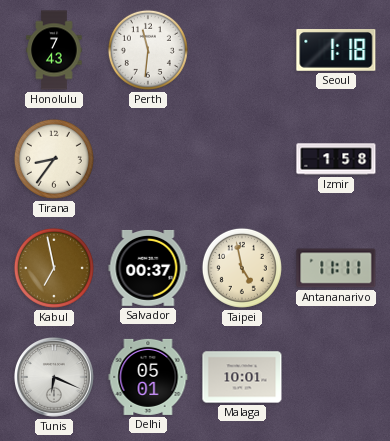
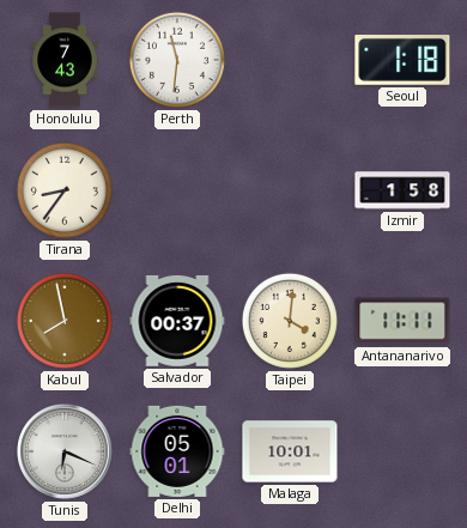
Kabul: 6:58 -> 7:58 (65, 321)
Taipei: 4:58 -> 4:01 (290, 321)
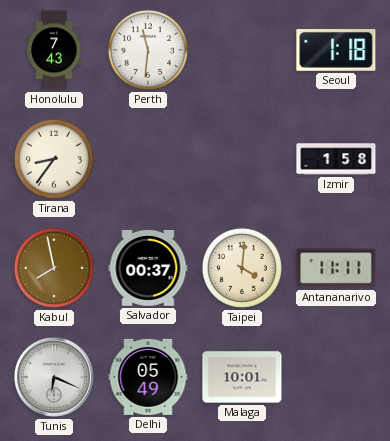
Delhi: 05:01 -> 05:49 (148, 377)
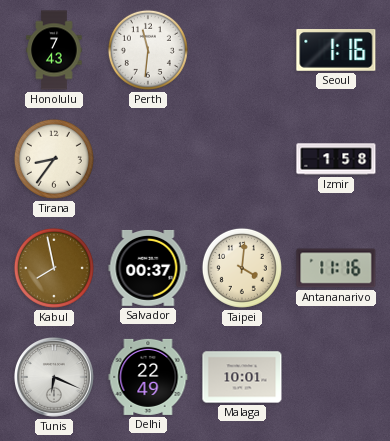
Seoul: 1:18 -> 1:16 (336, 51)
Antananarivo: 11:11 -> 11:16 (336, 268)
Delhi: 05:49 -> 22:49 (148, 377)
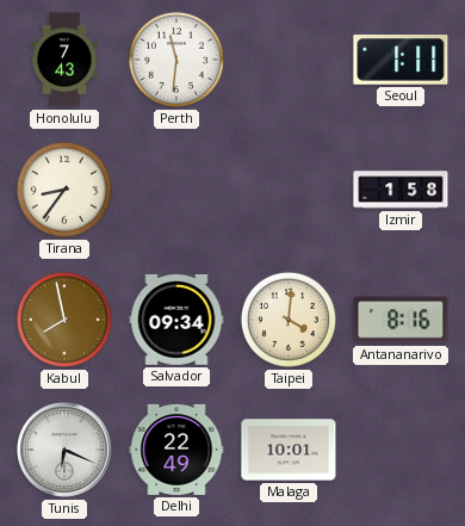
Seoul: 1:16 -> 1:11 (401, 61)
Salvador: 00:37 -> 09:34 (176, 320)
Antananarivo: 11:16 -> 8:16 (401, 320)
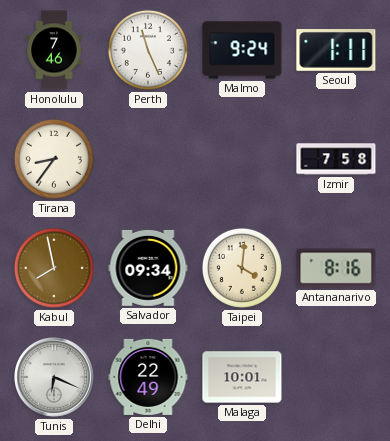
Honolulu: 7:43 -> 7:46 (54, 50)
Perth: 11:31 -> 11:26 (148, 50)
Malmo: none -> 9:24 (242, 50)
Izmir: 1:58 -> 7:58 (336, 159)
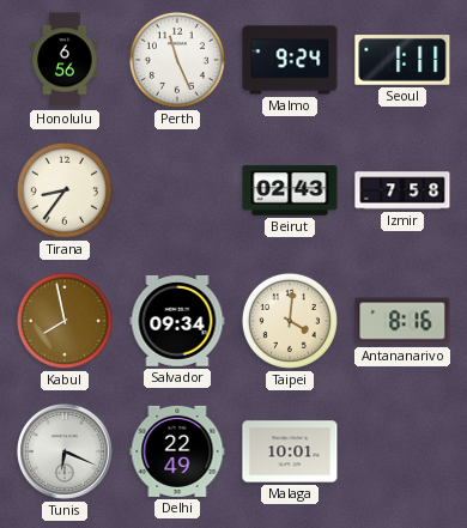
Honolulu: 7:46 -> 6:56 (65, 60)
Beirut: none -> 02:43 (290, 190)
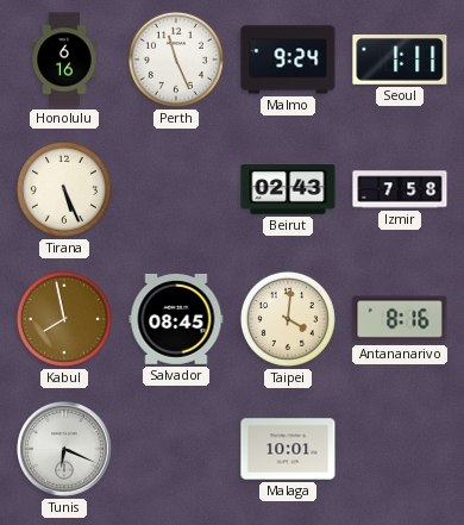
Honolulu: 6:56 -> 6:16 (64, 60)
Tirana: 8:36 -> 5:26 (64, 189)
Salvador: 09:34 -> 08:45 (176, 319)
Delhi: 22:49 -> none (177, 451)
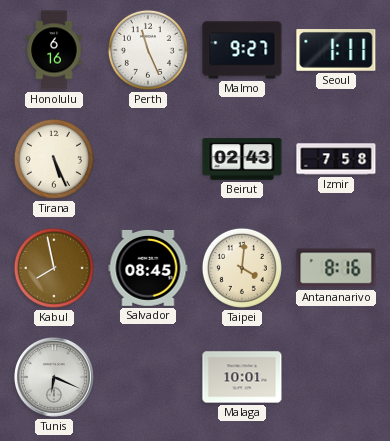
Malmo: 9:24 -> 9:27 (242, 50)
